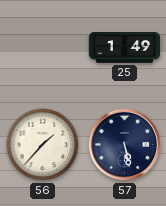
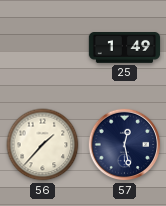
57: 5:28 -> 12:28 (125, 145)
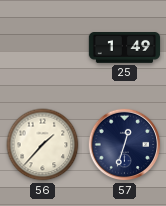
57: 12:28 -> 12:33 (125, 145)
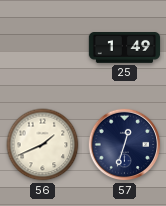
56: 1:37 -> 1:41 (43, 145)
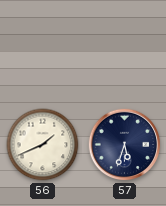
25: 1:49 -> none (125, 48)
57: 12:33 -> 5:33 (125, 145)
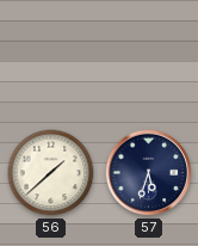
56: 1:41 -> 1:38 (51, 173)
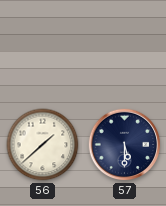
57: 5:33 -> 5:30 (125, 145)
